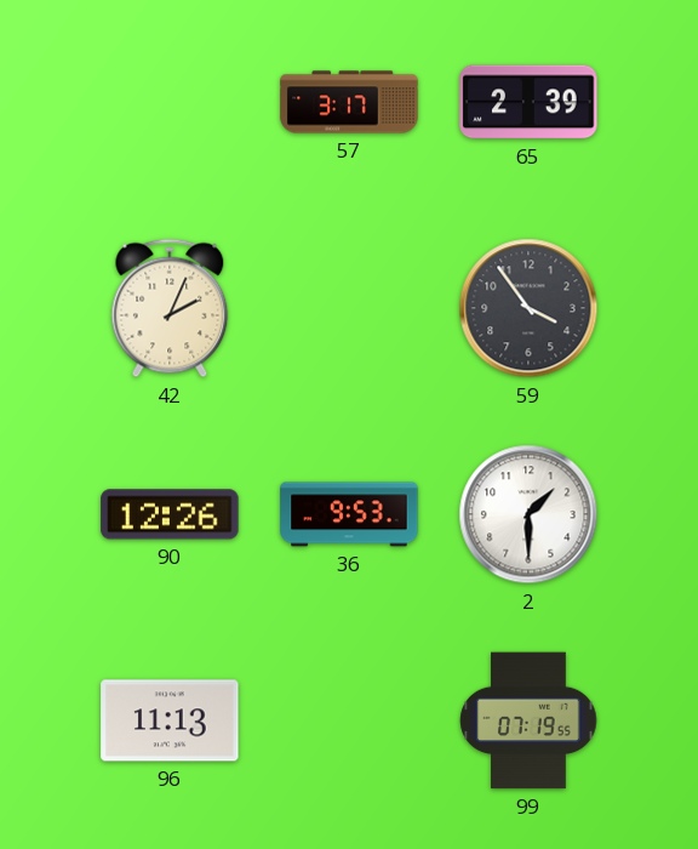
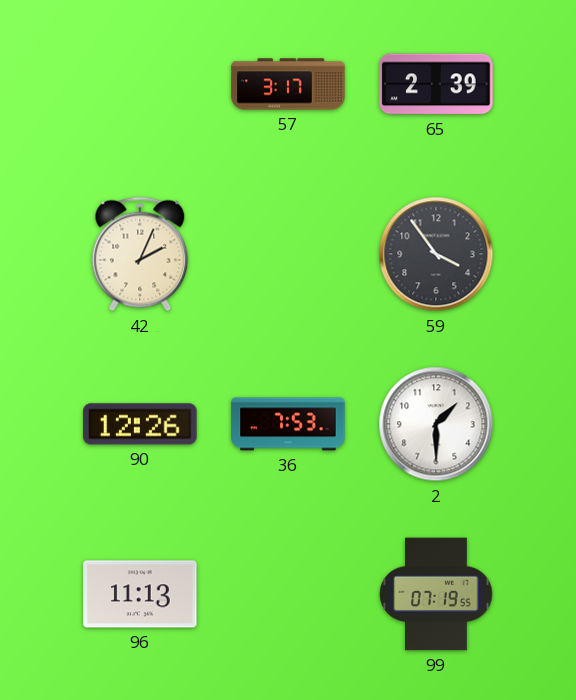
36: 9:53 -> 7:53 (288, 424)
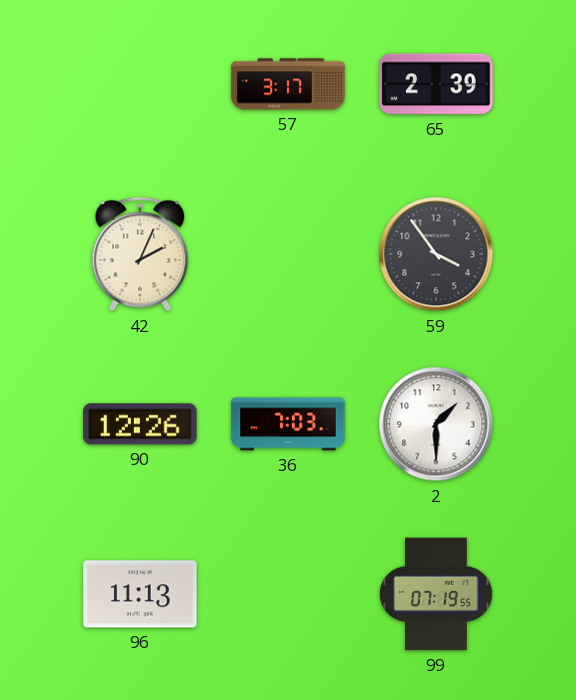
36: 7:53 -> 7:03 (288, 424)
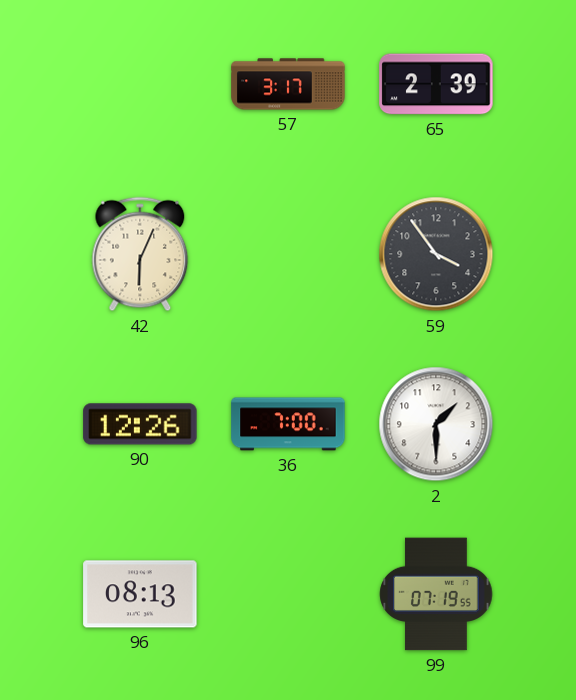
42: 2:04 -> 6:04 (140, 254)
36: 7:03 -> 7:00 (288, 424)
96: 11:13 -> 08:13 (140, 594)
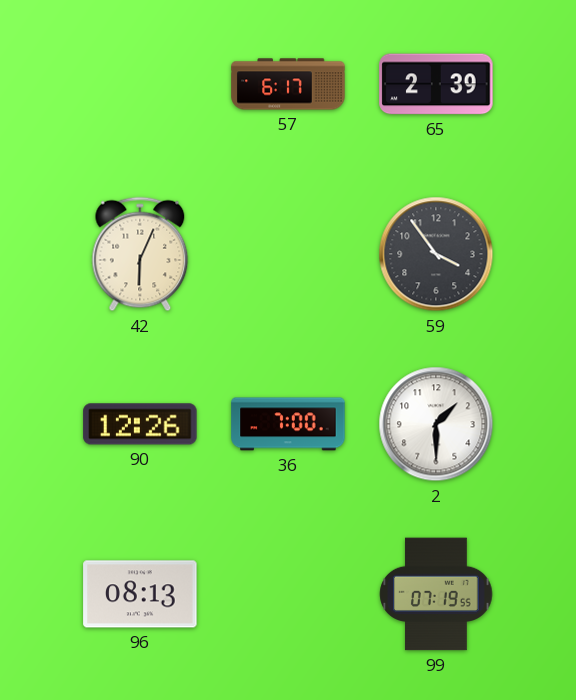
57: 3:17 -> 6:17 (288, 84)
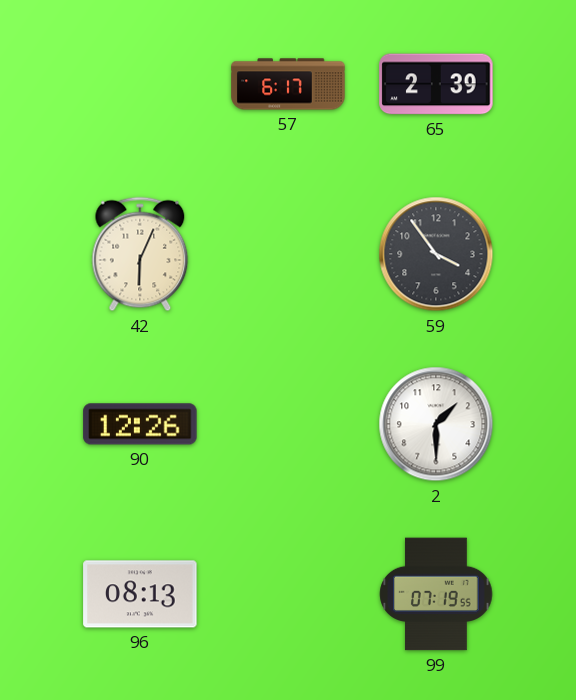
36: 7:00 -> none (288, 424)
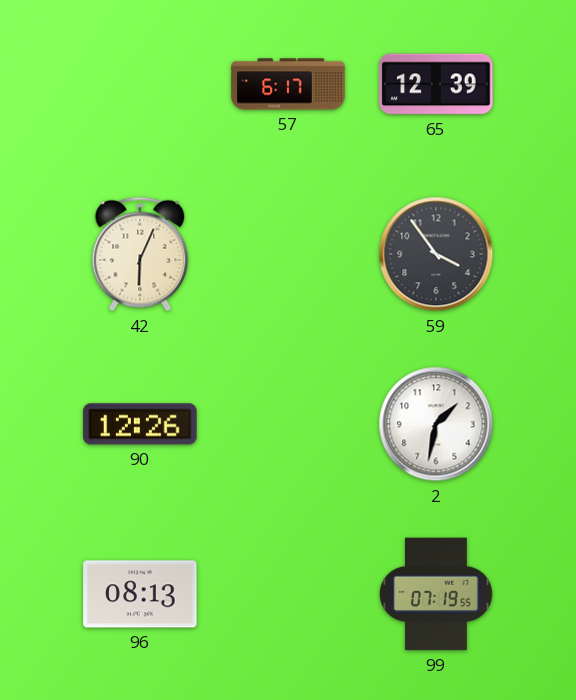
65: 2:39 -> 12:39 (436, 84)
2: 1:30 -> 1:32 (436, 424)
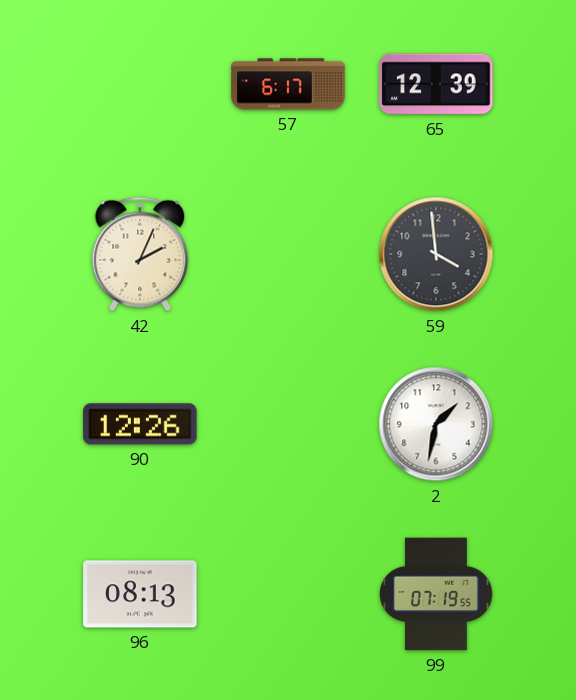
42: 6:04 -> 2:04 (140, 254)
59: 3:54 -> 3:59 (436, 254)
